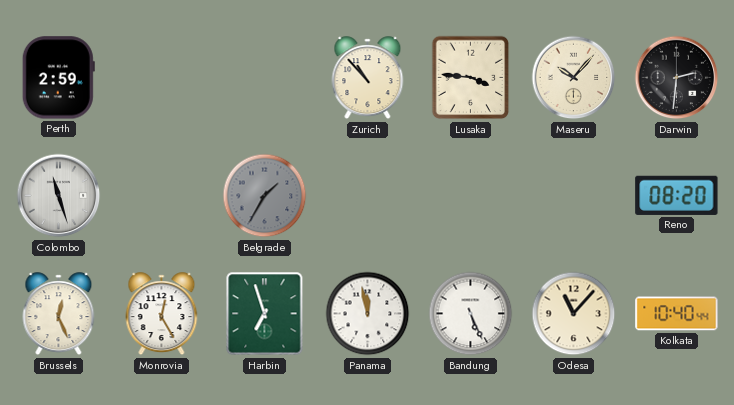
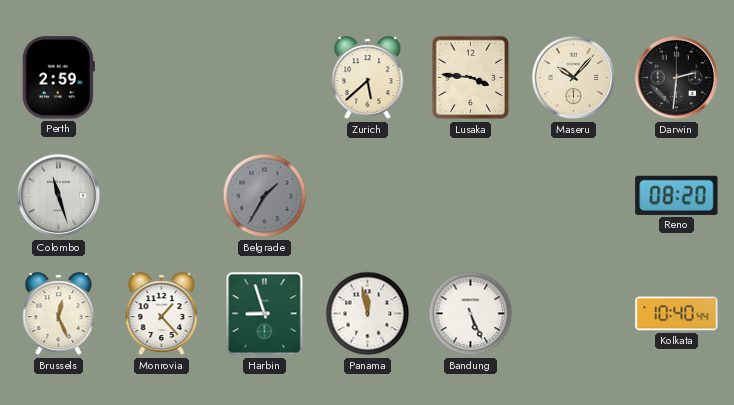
Zurich: 10:53 -> 5:38 (368, 78)
Monrovia: 12:25 -> 1:23 (162, 314)
Harbin: 6:57 -> 8:57 (265, 314)
Odesa: 11:07 -> none (574, 314)
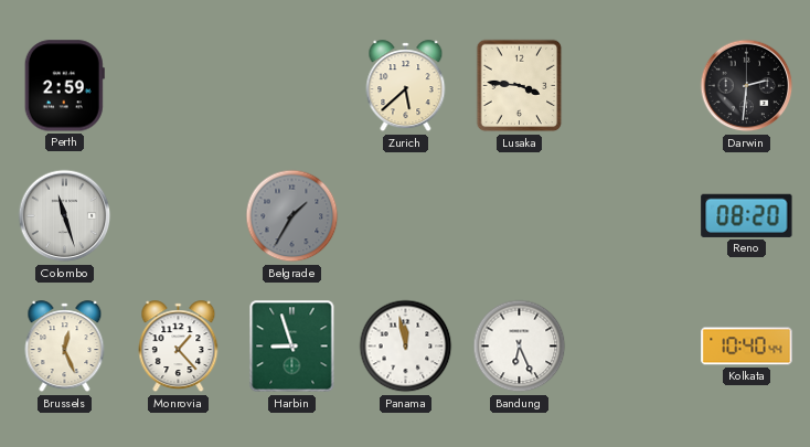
Maseru: 10:07 -> none (574, 78)
Bandung: 5:26 -> 6:26 (520, 347)
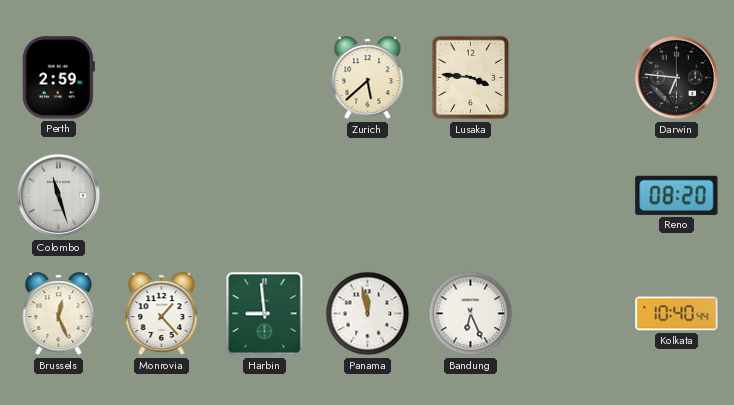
Darwin: 2:31 -> 6:46 (677, 78)
Belgrade: 1:35 -> none (292, 216)
Harbin: 8:57 -> 8:59 (265, 314)
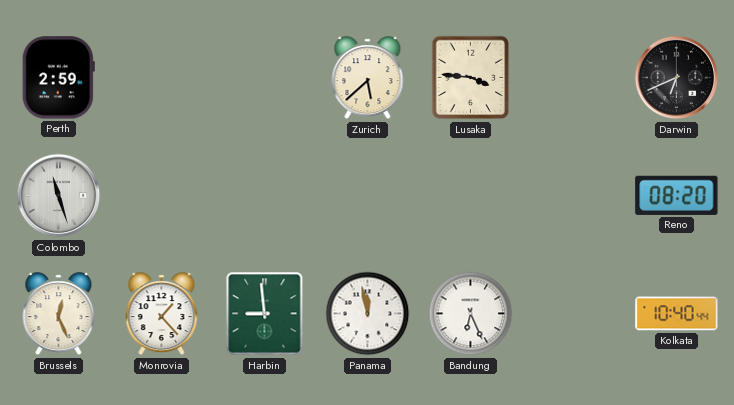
Darwin: 6:46 -> 6:41 (677, 78)
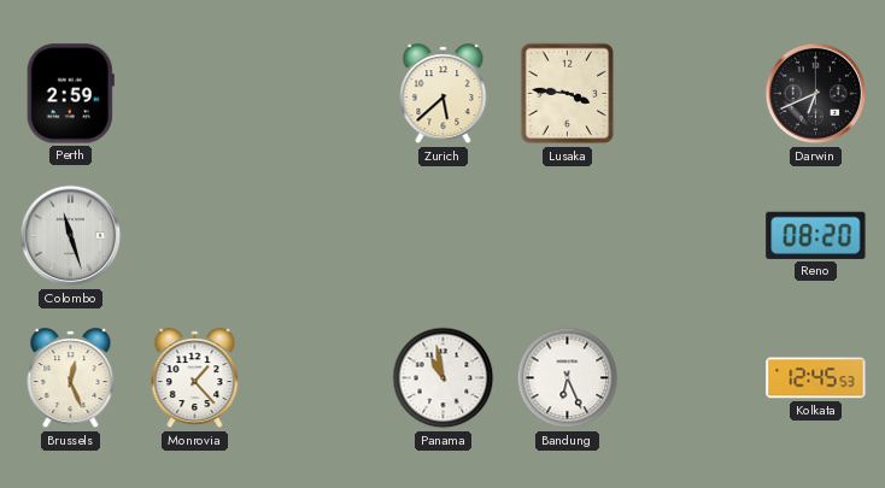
Harbin: 8:59 -> none (265, 314)
Panama: 11:58 -> 10:58 (444, 378)
Kolkata: 10:40 -> 12:45 (816, 378)
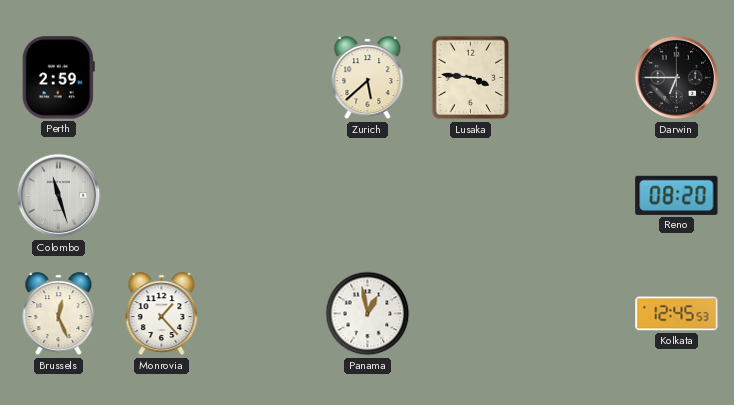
Darwin: 6:41 -> 6:45 (677, 78)
Panama: 10:58 -> 12:58 (368, 314)
Bandung: 6:26 -> none (568, 378)
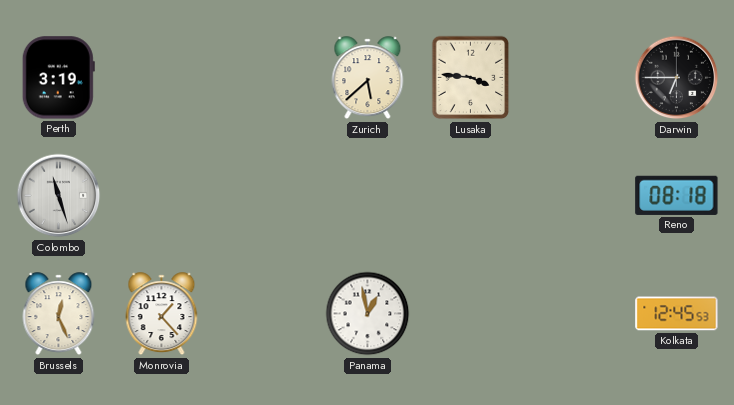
Perth: 2:59 -> 3:19 (58, 78)
Reno: 08:20 -> 08:18 (677, 195)
